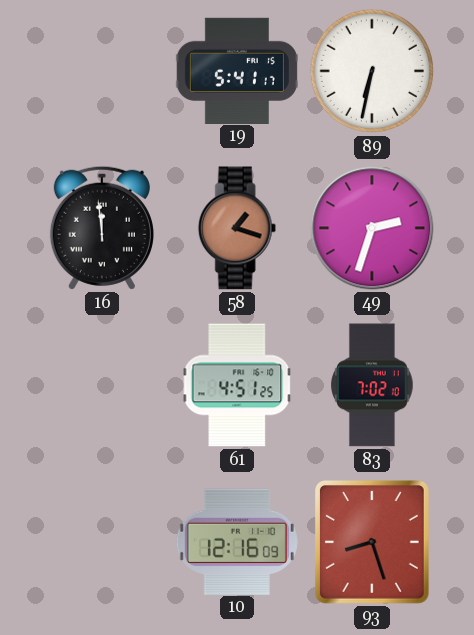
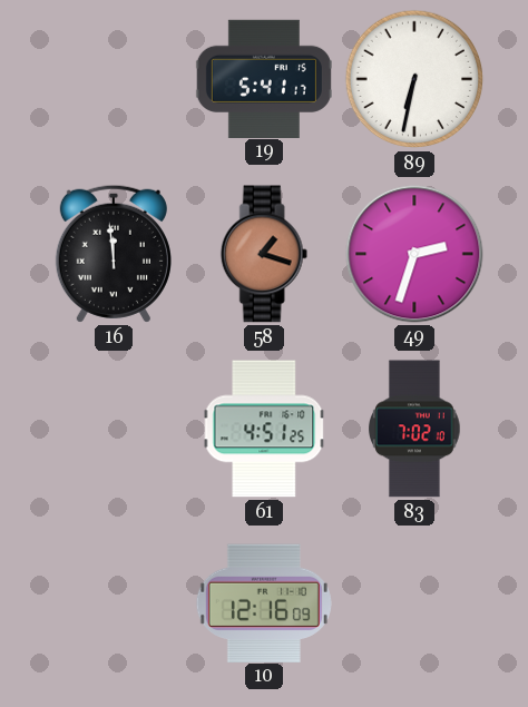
93: 8:27 -> none (372, 542)
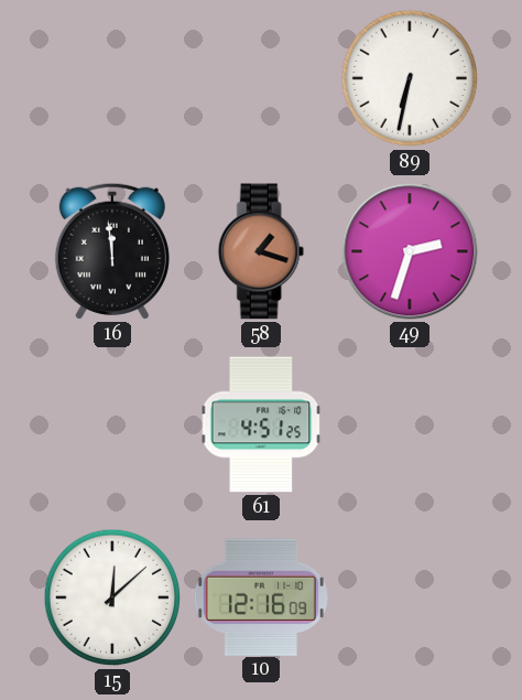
19: 5:41 -> none (264, 78)
83: 7:02 -> none (414, 429)
15: none -> 12:08 (112, 597)
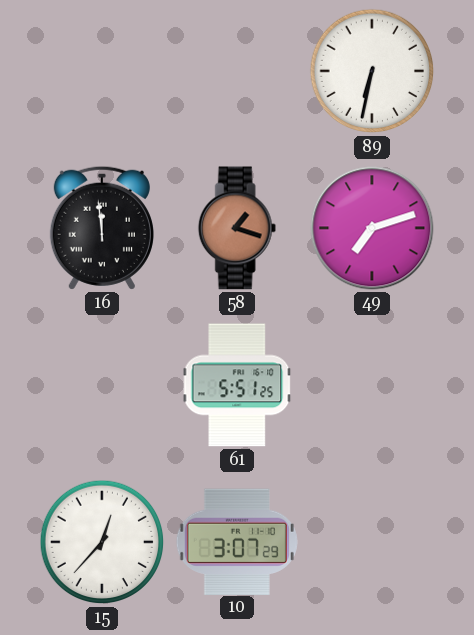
49: 2:33 -> 7:12 (372, 228)
61: 4:51 -> 5:51 (237, 385)
15: 12:08 -> 12:37 (102, 542)
10: 12:16 -> 3:07 (237, 541)
